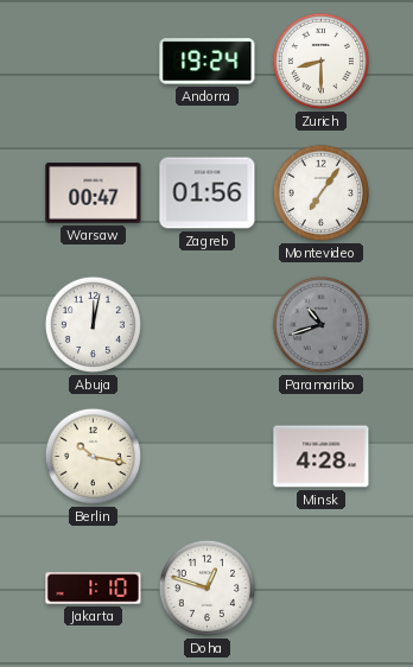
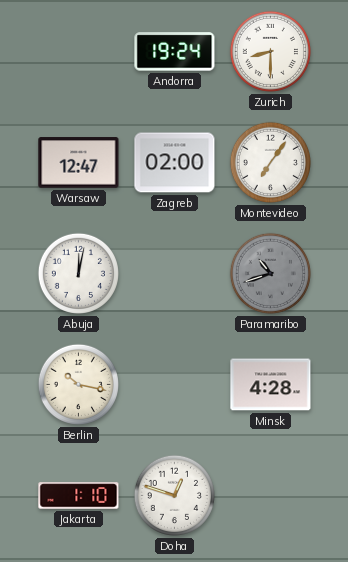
Warsaw: 00:47 -> 12:47 (79, 163)
Zagreb: 01:56 -> 02:00 (175, 163)
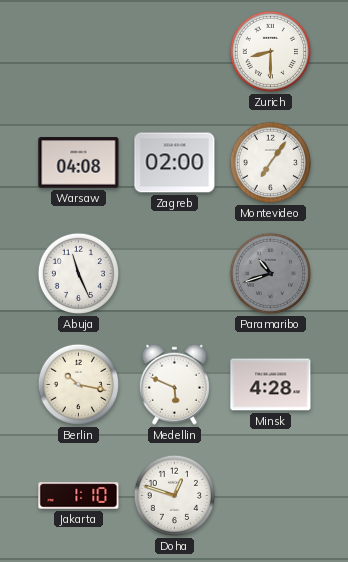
Andorra: 19:24 -> none (175, 52)
Warsaw: 12:47 -> 04:08 (79, 163)
Abuja: 12:02 -> 11:26 (78, 273)
Medellin: none -> 5:49 (174, 384)
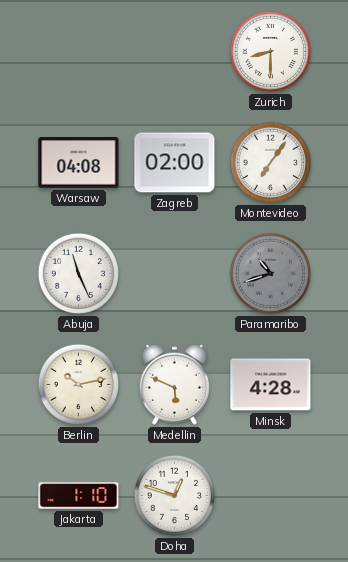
Berlin: 10:17 -> 10:13 (78, 384)
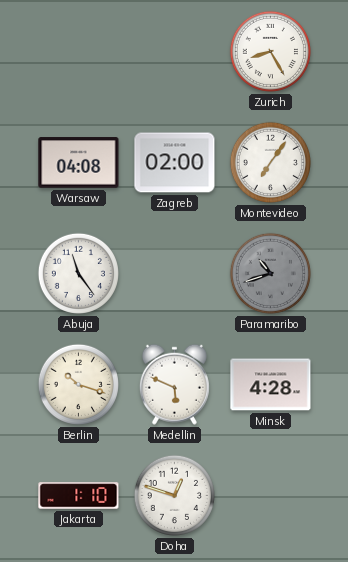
Zurich: 8:30 -> 8:25 (270, 51)
Abuja: 11:26 -> 11:24 (78, 273)
Berlin: 10:13 -> 10:18 (78, 384)
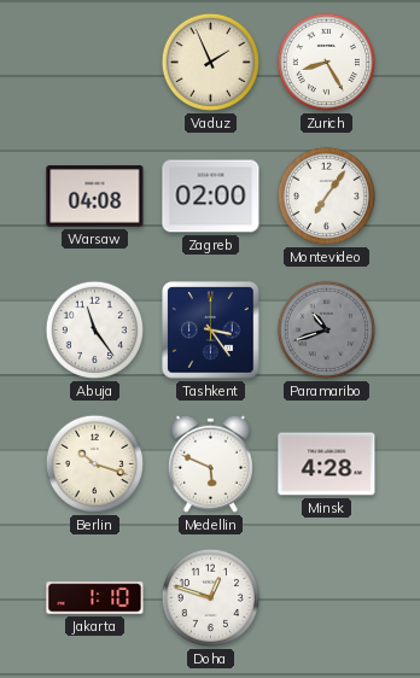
Vaduz: none -> 1:56 (210, 62)
Tashkent: none -> 3:24 (211, 331)
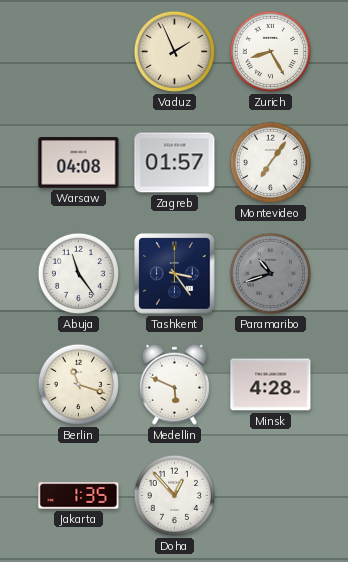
Zagreb: 02:00 -> 01:57 (175, 163)
Berlin: 10:18 -> 11:18 (78, 384)
Jakarta: 1:10 -> 1:35 (79, 496)
Doha: 12:48 -> 12:53 (174, 495)
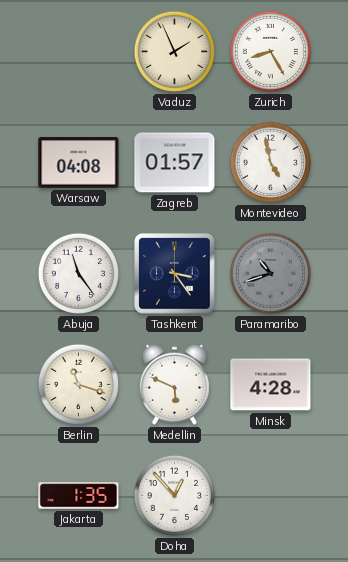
Montevideo: 7:06 -> 4:58 (270, 162)
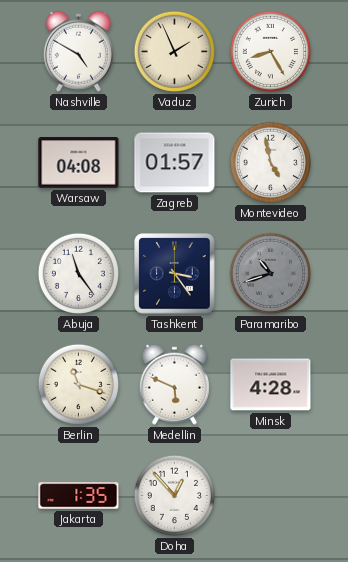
Nashville: none -> 4:50 (78, 51)
